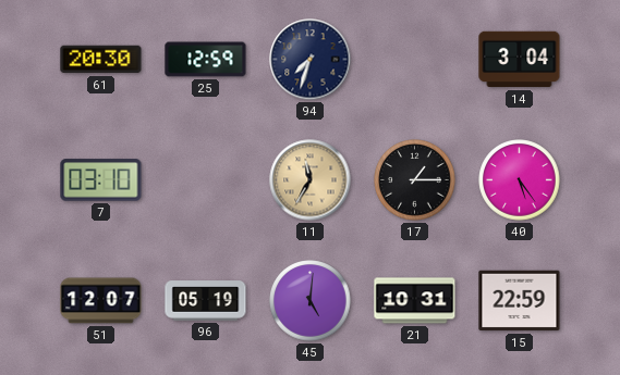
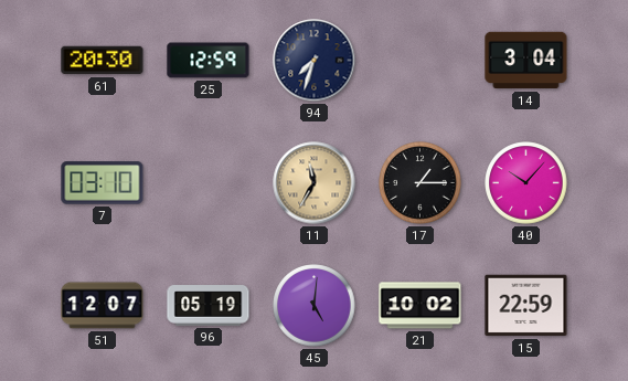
40: 5:24 -> 10:07 (526, 183)
21: 10:31 -> 10:02 (421, 306)
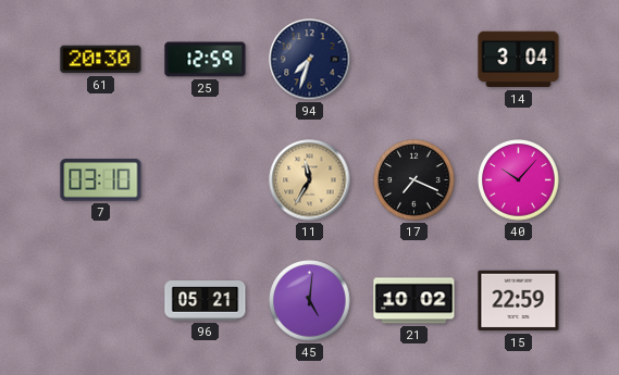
17: 1:15 -> 7:19 (414, 180)
51: 12:07 -> none (103, 306)
96: 05:19 -> 05:21 (206, 301)
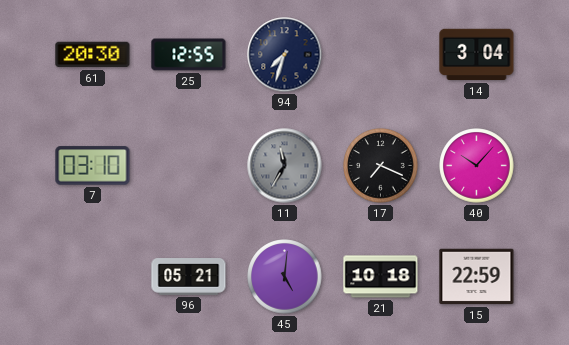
25: 12:59 -> 12:55 (189, 55)
11 dial: champagne -> grey (285, 166)
21: 10:02 -> 10:18 (381, 277)
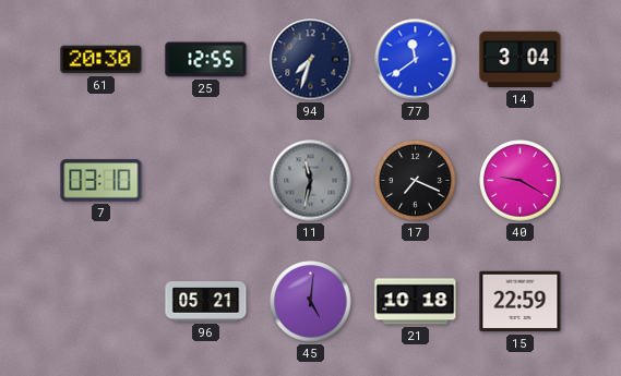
77: none -> 11:39 (416, 60)
11: 11:35 -> 11:32 (311, 181)
40: 10:07 -> 9:20 (521, 181)
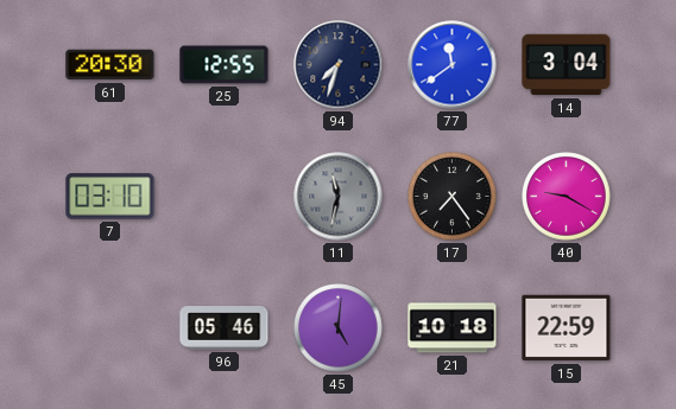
17: 7:19 -> 7:24 (453, 197)
96: 05:21 -> 05:46 (225, 328)
